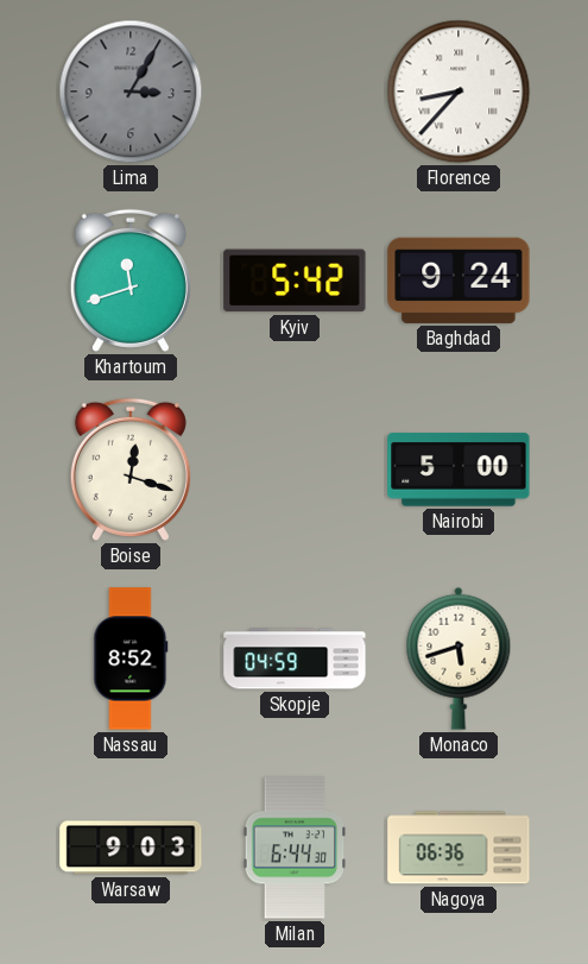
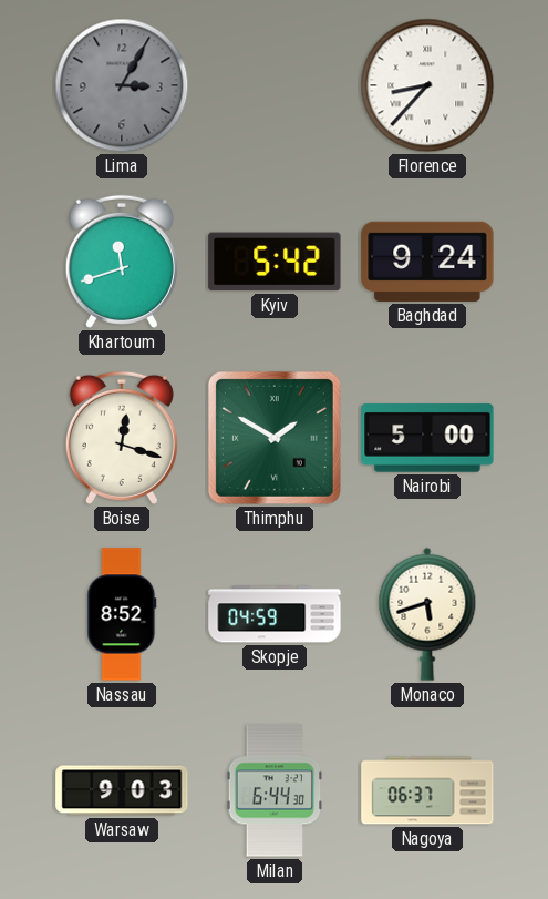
Thimphu: none -> 1:50 (275, 438)
Nagoya: 06:36 -> 06:37 (427, 790)
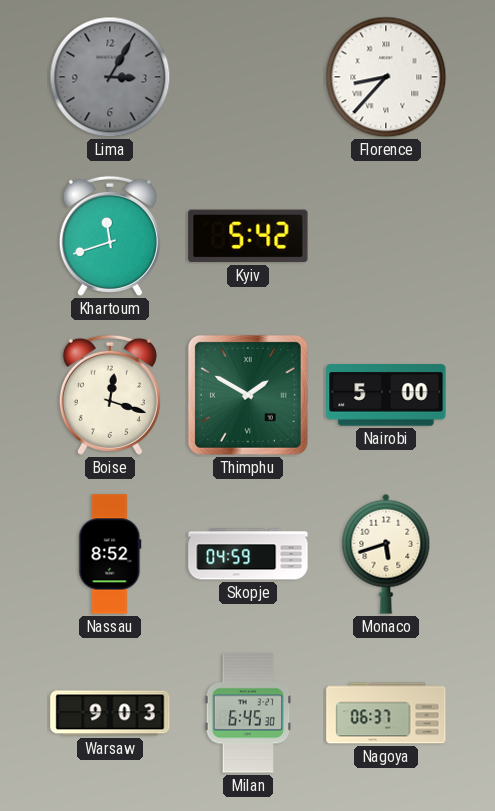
Baghdad: 9:24 -> none (427, 262)
Milan: 6:44 -> 6:45 (248, 713)
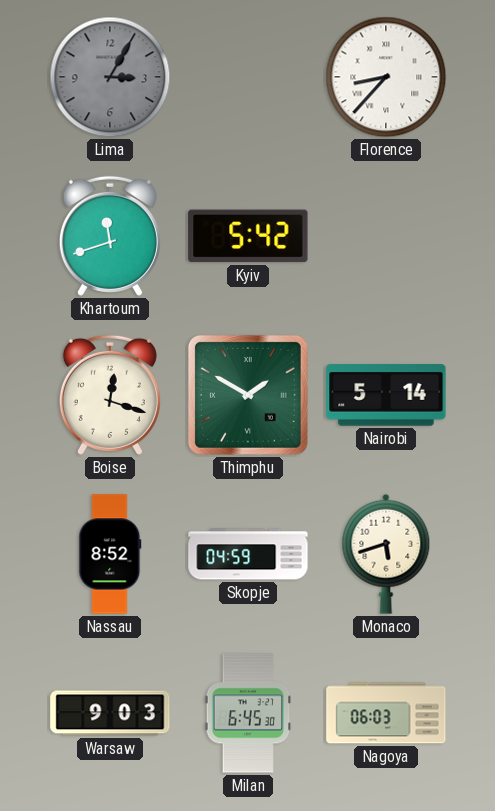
Nairobi: 5:00 -> 5:14 (386, 395)
Nagoya: 06:37 -> 06:03 (386, 713)
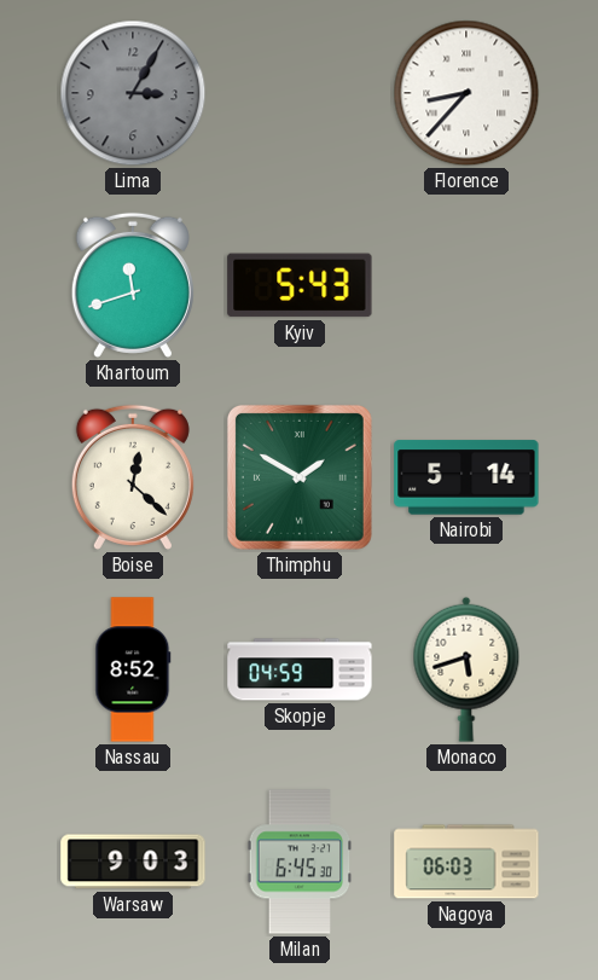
Kyiv: 5:42 -> 5:43 (300, 285)
Boise: 12:18 -> 12:22 (133, 477)
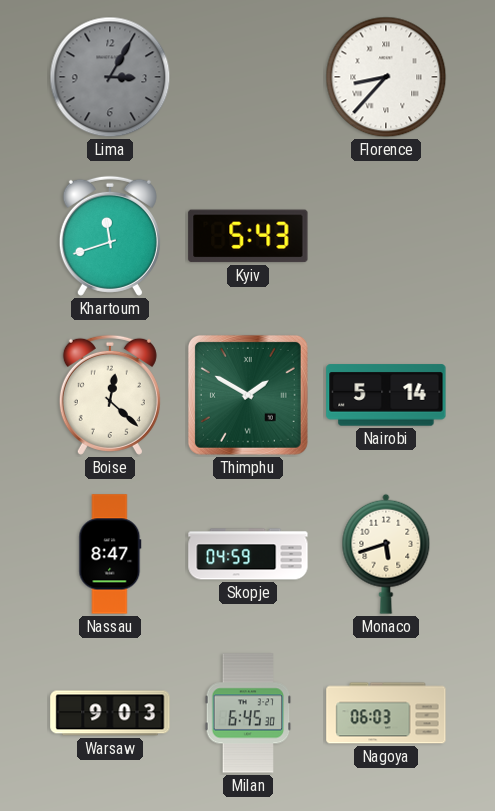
Nassau: 8:52 -> 8:47 (110, 554)
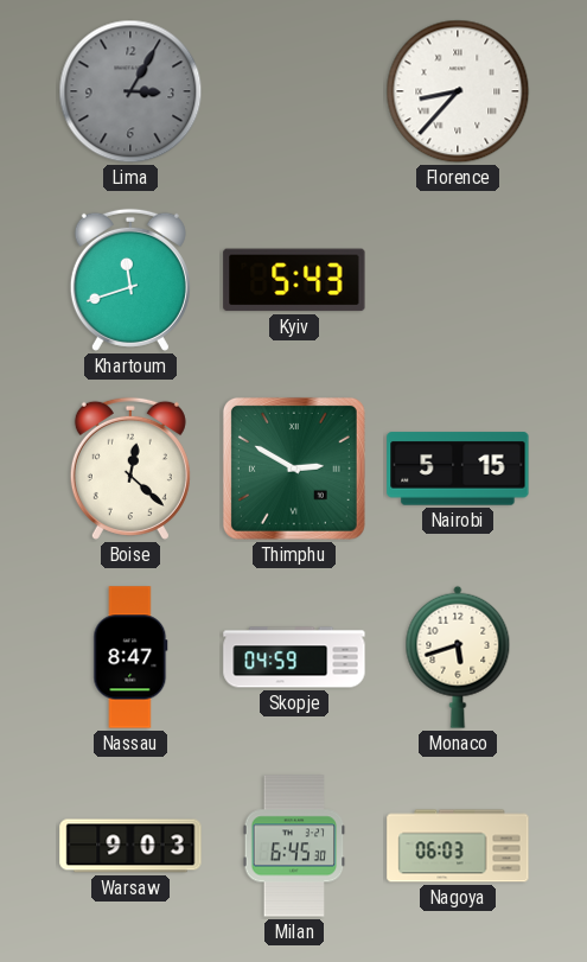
Thimphu: 1:50 -> 2:50 (294, 469)
Nairobi: 5:14 -> 5:15 (458, 469)
